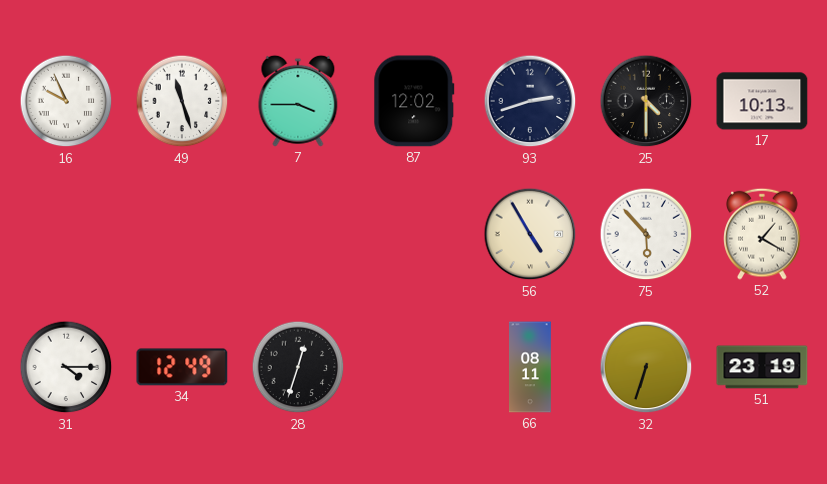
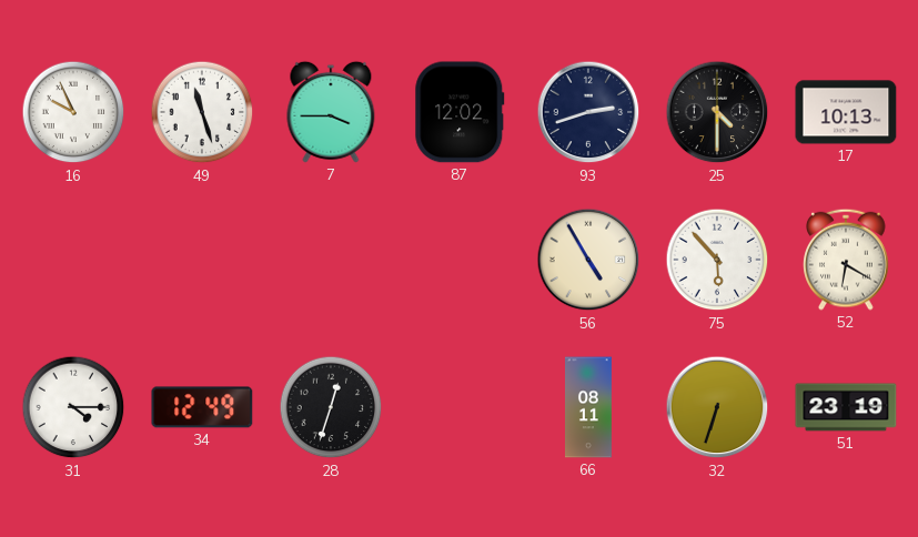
52: 1:20 -> 6:20 (846, 260)
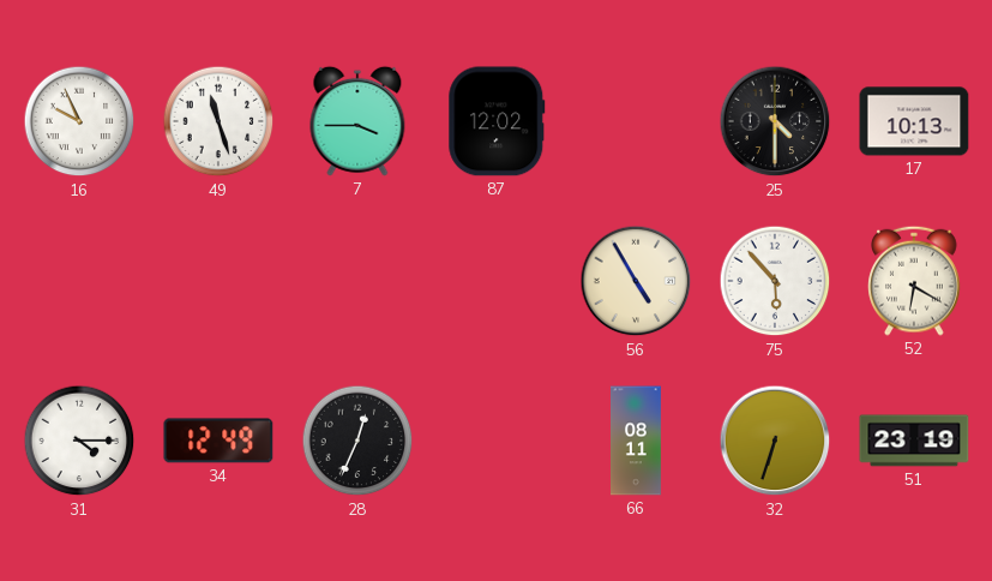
93: 2:42 -> none (588, 112)
28: 12:33 -> 12:34 (357, 441)
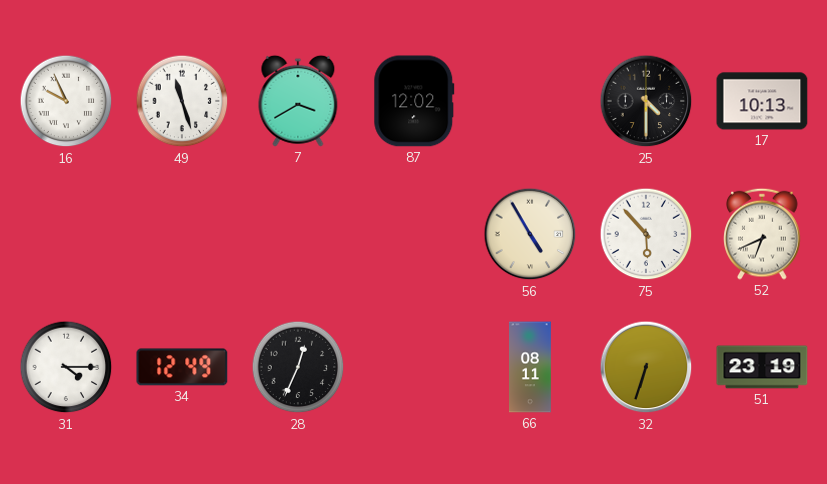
7: 3:45 -> 3:40 (298, 101)
52: 6:20 -> 6:41 (762, 234)
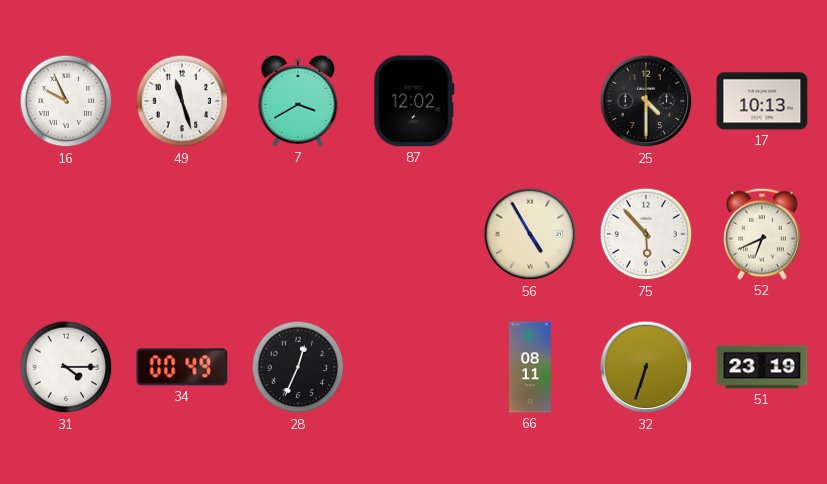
34: 12:49 -> 00:49 (182, 367)
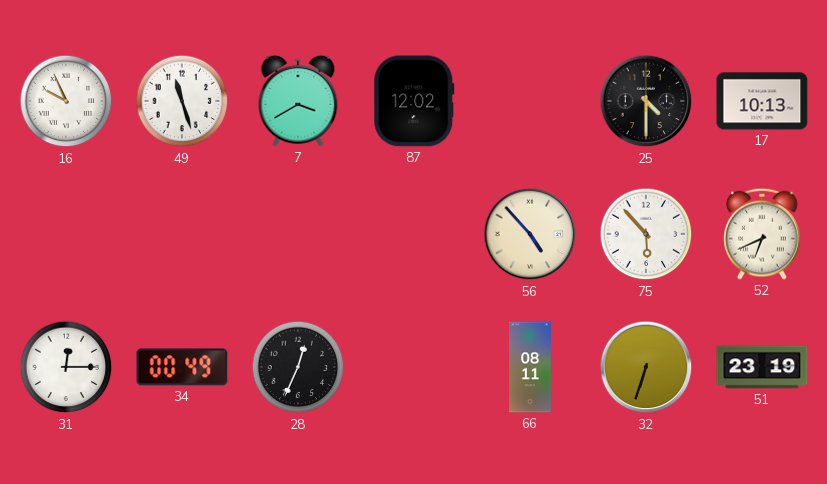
56: 4:55 -> 4:53 (530, 234)
31: 4:15 -> 12:15 (66, 367)
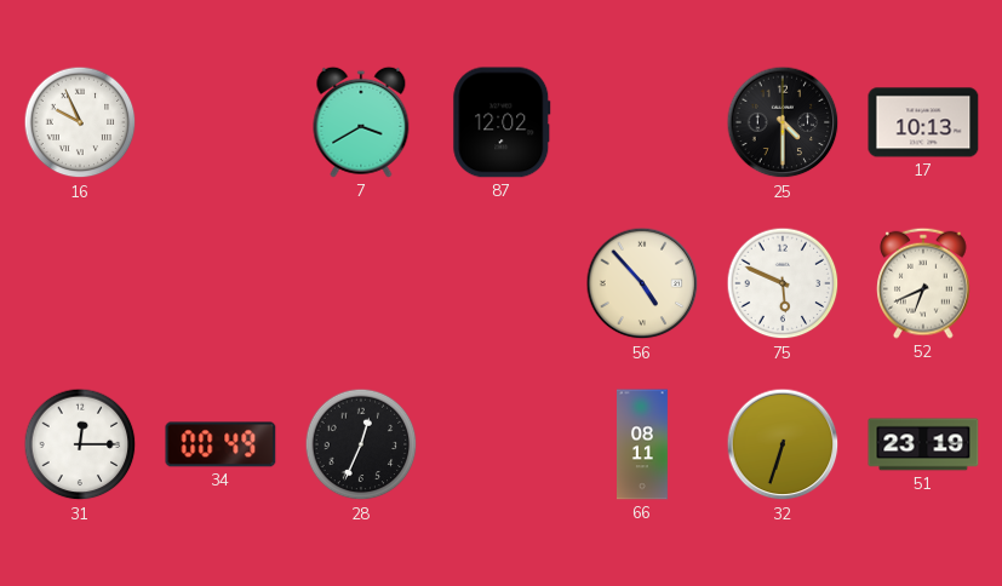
49: 11:27 -> none (182, 101)
75: 5:53 -> 5:49 (783, 283)
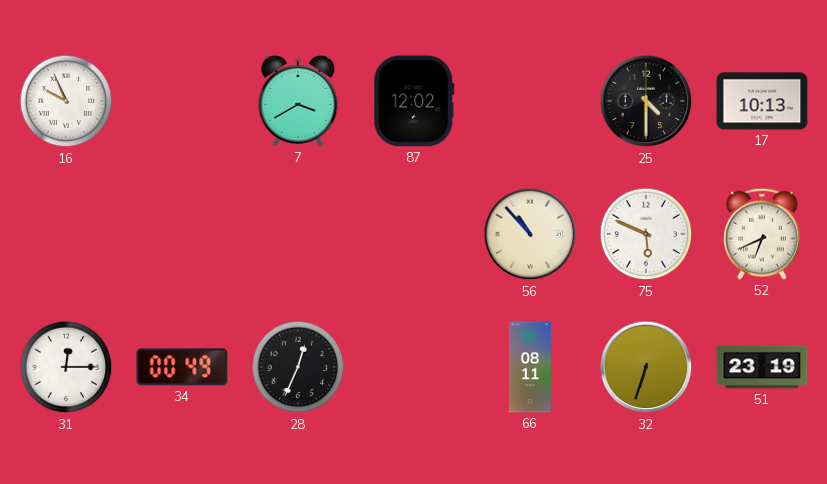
56: 4:53 -> 10:53 (530, 234)
